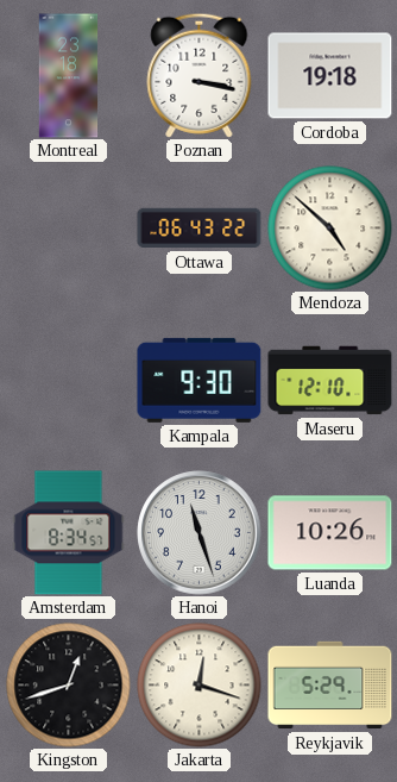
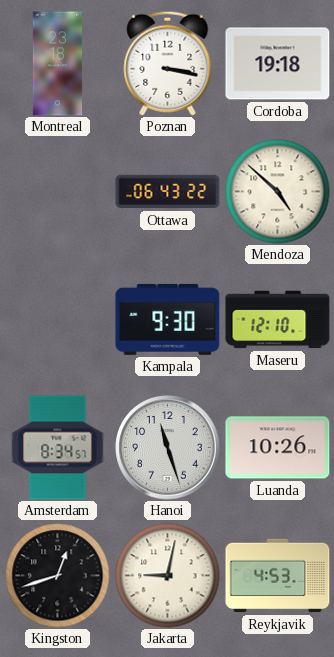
Jakarta: 12:18 -> 9:02 (168, 576)
Reykjavik: 5:29 -> 4:53 (278, 576)
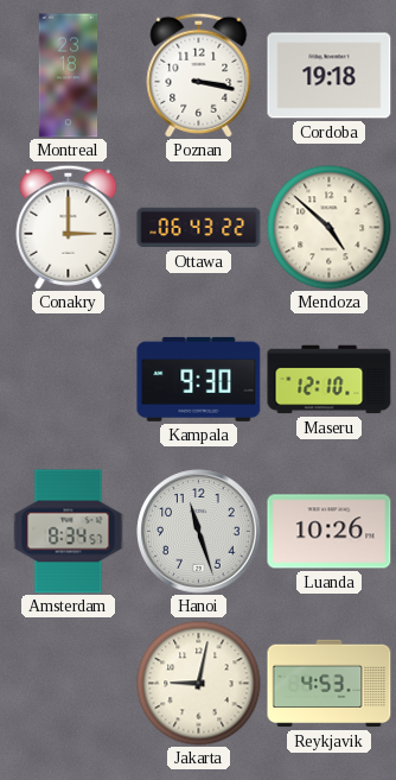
Conakry: none -> 3:00 (69, 227)
Kingston: 12:42 -> none (58, 576)
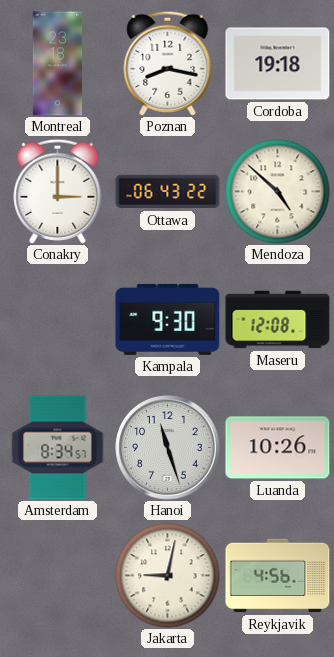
Poznan: 3:17 -> 8:17 (168, 63)
Maseru: 12:10 -> 12:08 (278, 320)
Reykjavik: 4:53 -> 4:56 (278, 576)
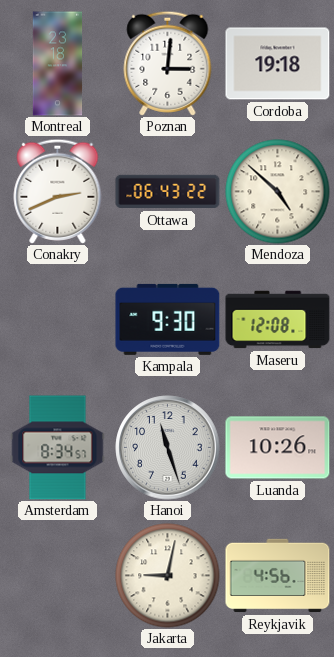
Poznan: 8:17 -> 3:01 (168, 63)
Conakry: 3:00 -> 2:41 (58, 191)
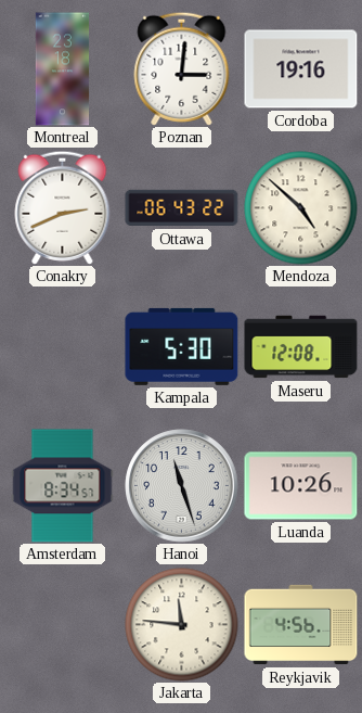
Cordoba: 19:18 -> 19:16 (301, 69)
Kampala: 9:30 -> 5:30 (182, 346)
Jakarta: 9:02 -> 11:46 (182, 625)
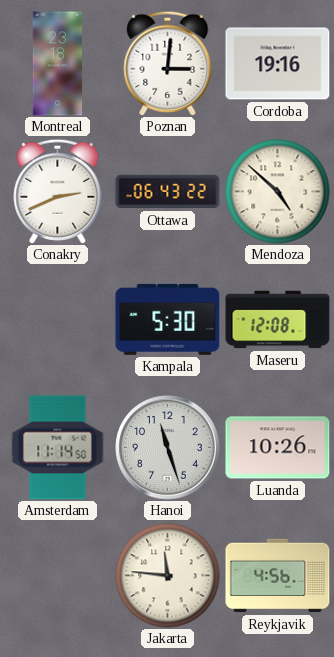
Amsterdam: 8:34 -> 11:14 (58, 448)
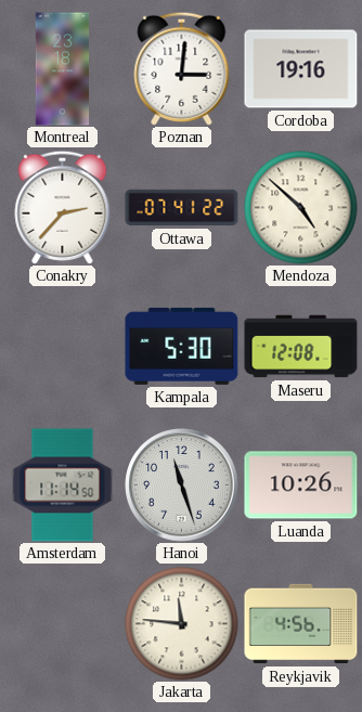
Conakry: 2:41 -> 2:37 (63, 207)
Ottawa: 06:43 -> 07:41 (182, 208)
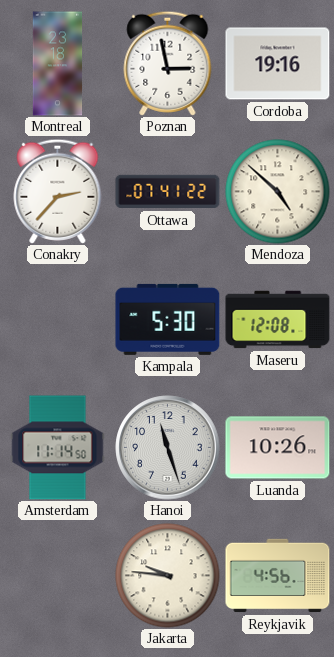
Poznan: 3:01 -> 2:58 (168, 63)
Jakarta: 11:46 -> 9:46 (168, 576)
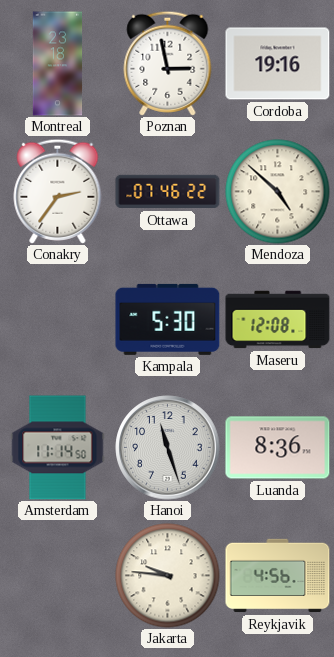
Conakry: 2:37 -> 2:36 (58, 191)
Ottawa: 07:41 -> 07:46 (168, 192)
Luanda: 10:26 -> 8:36 (278, 448)
